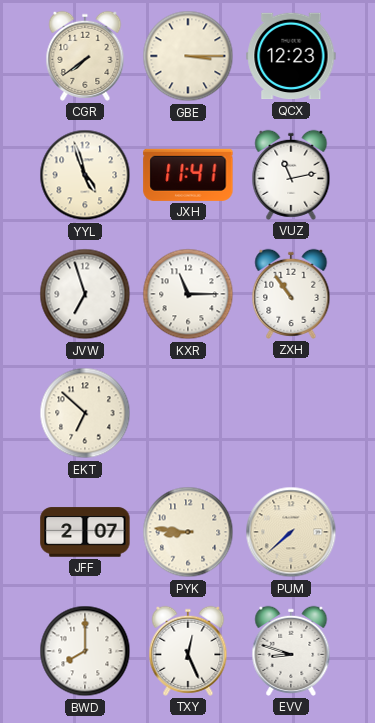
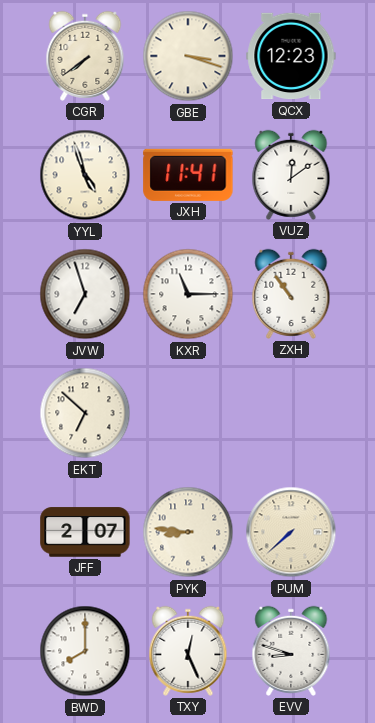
GBE: 3:15 -> 3:18 (188, 56)
VUZ: 11:13 -> 12:09 (291, 175)
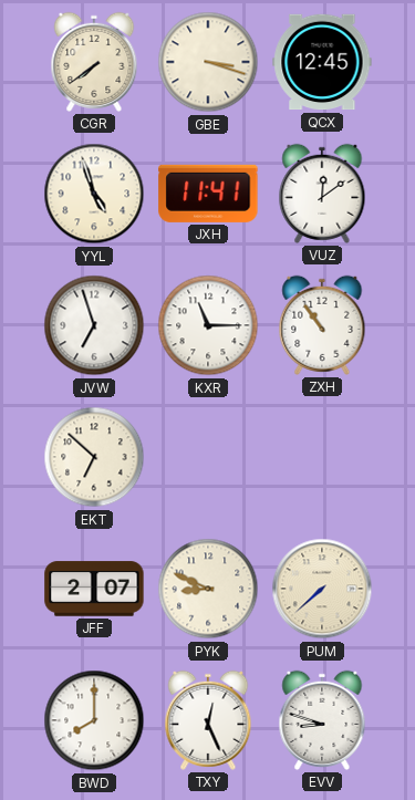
QCX: 12:23 -> 12:45 (322, 62)
PYK: 8:46 -> 8:49 (208, 589)
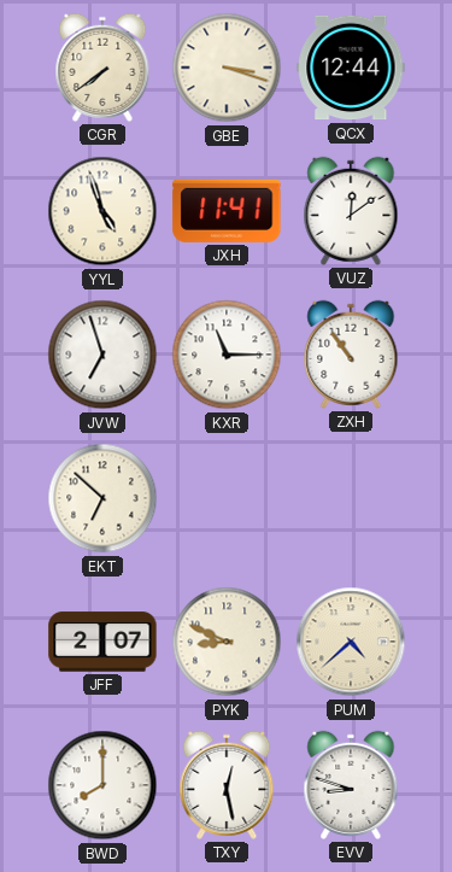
QCX: 12:45 -> 12:44 (351, 68)
PUM: 7:38 -> 4:38 (351, 642)
TXY: 12:26 -> 12:28 (227, 785)
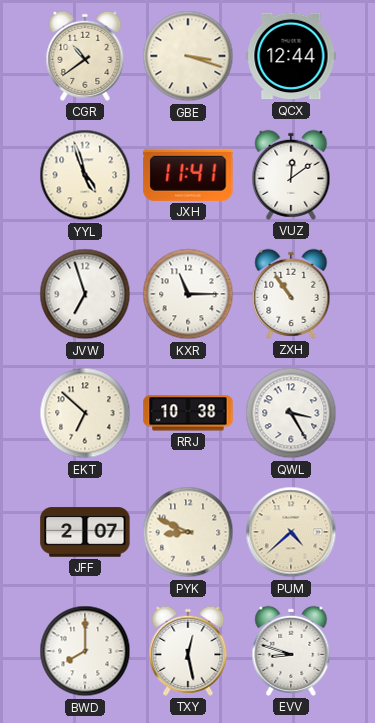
CGR: 7:39 -> 10:39 (85, 56)
RRJ: none -> 10:38 (188, 413)
QWL: none -> 3:25 (291, 413)
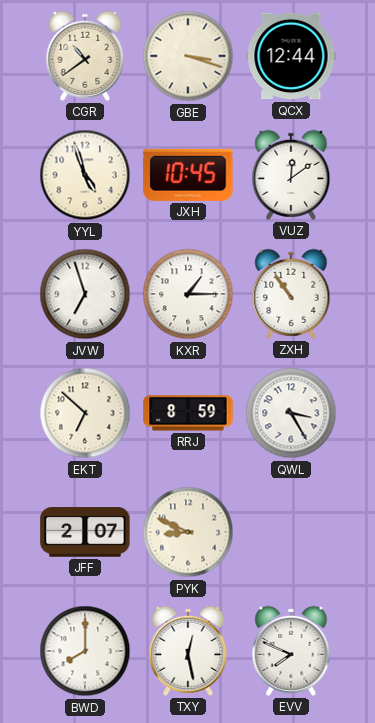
JXH: 11:41 -> 10:45 (188, 175)
KXR: 11:15 -> 1:15 (188, 294)
RRJ: 10:38 -> 8:59 (188, 413)
PUM: 4:38 -> none (291, 532)
EVV: 8:48 -> 7:49 (291, 651)
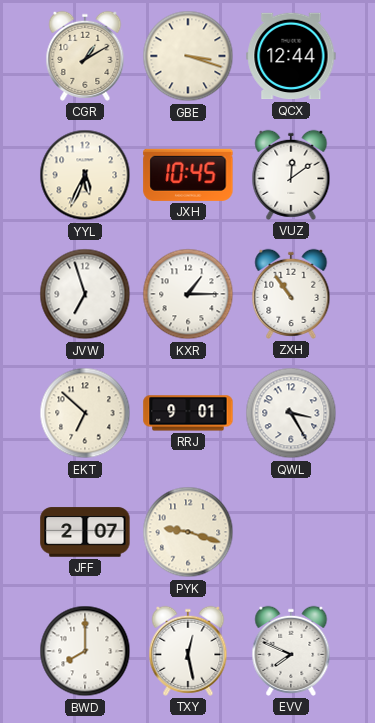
CGR: 10:39 -> 1:10 (85, 56)
YYL: 4:57 -> 5:34 (85, 175)
RRJ: 8:59 -> 9:01 (188, 413)
PYK: 8:49 -> 9:18 (188, 532)
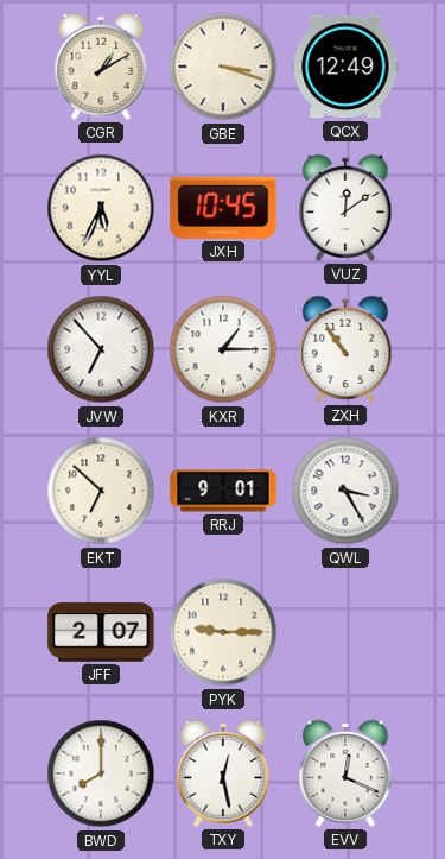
QCX: 12:44 -> 12:49 (345, 67)
JVW: 6:57 -> 6:53 (101, 349)
PYK: 9:18 -> 9:15 (223, 632)
EVV: 7:49 -> 12:19 (345, 773)
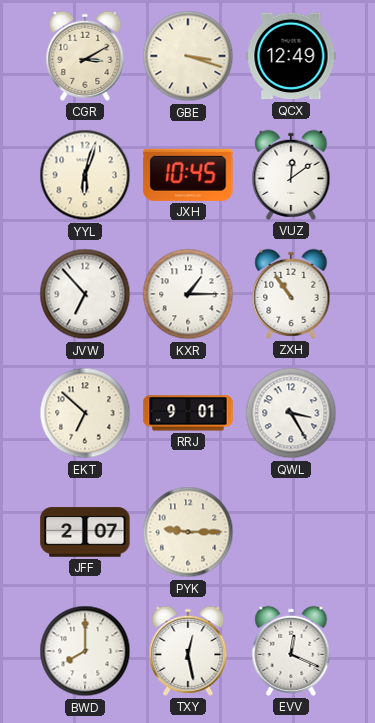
CGR: 1:10 -> 3:10 (85, 56)
YYL: 5:34 -> 6:03 (85, 175)
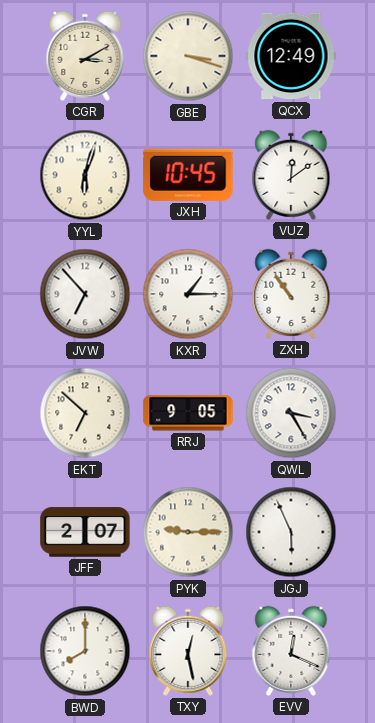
RRJ: 9:01 -> 9:05 (188, 413)
JGJ: none -> 5:56 (291, 532)
